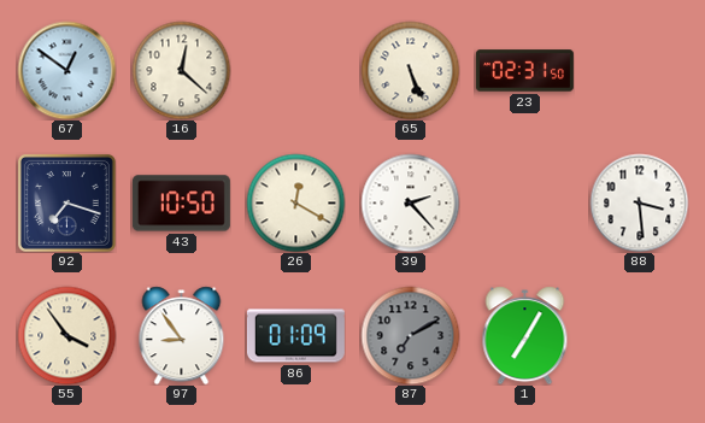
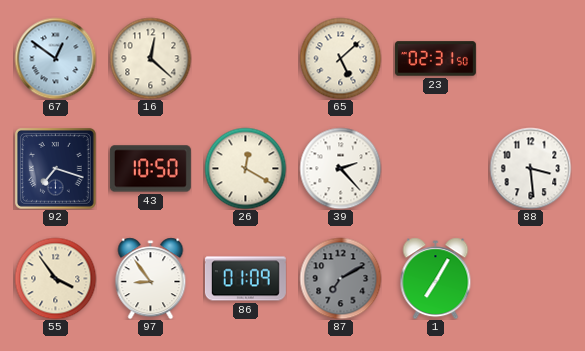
65: 5:26 -> 5:08 (340, 58)
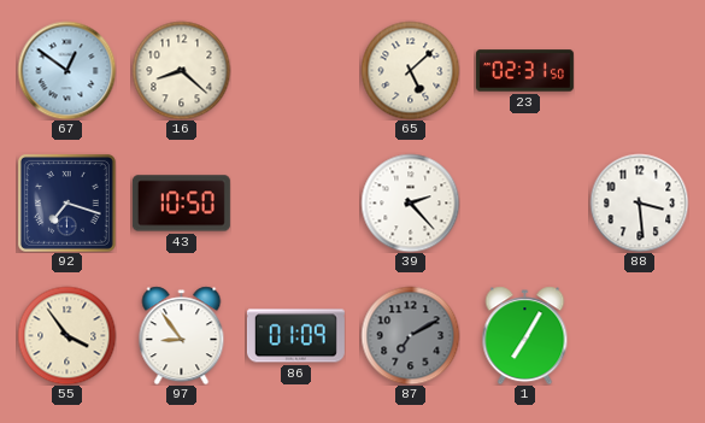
16: 12:22 -> 8:22 (181, 70)
26: 12:20 -> none (245, 168)
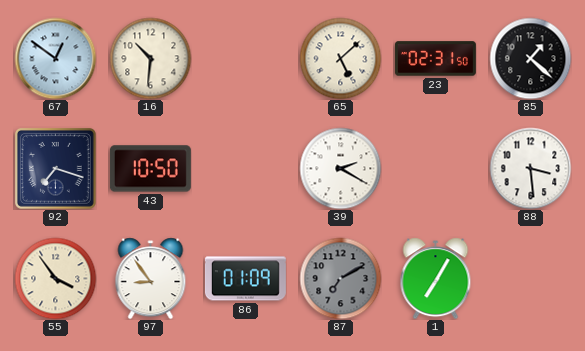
16: 8:22 -> 10:31 (150, 58)
85: none -> 1:22 (530, 58)
39: 2:23 -> 2:20 (340, 168)
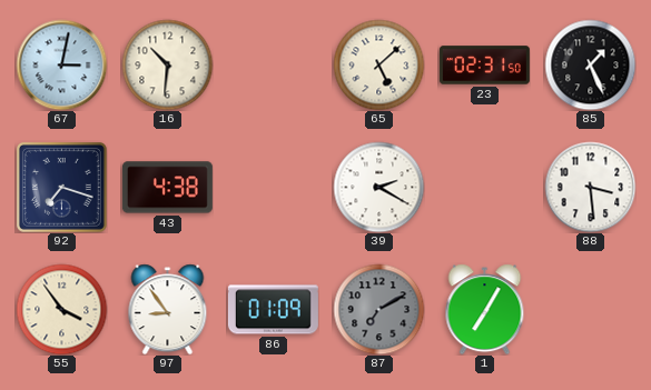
67: 12:51 -> 3:02 (61, 64)
85: 1:22 -> 1:26 (590, 64)
43: 10:50 -> 4:38 (167, 188)
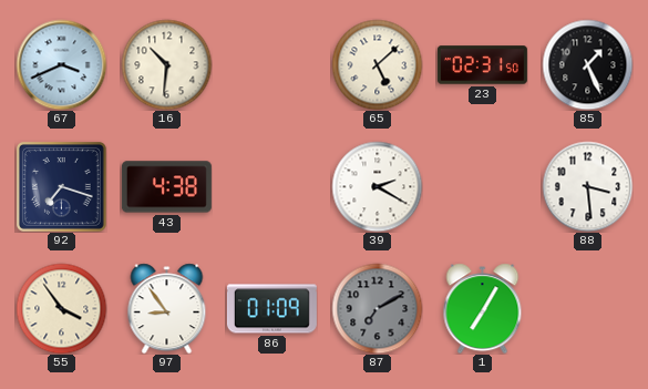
67: 3:02 -> 3:41 (61, 64)
